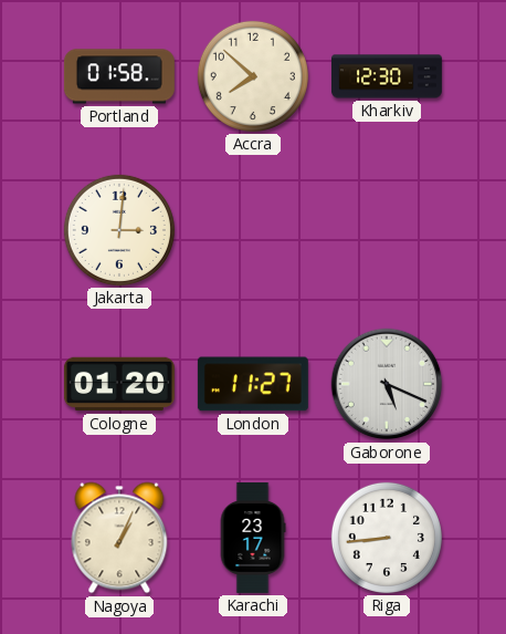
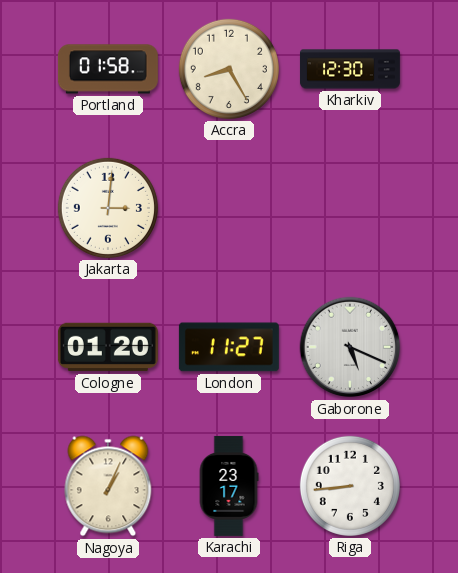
Accra: 7:52 -> 8:25 (229, 69)
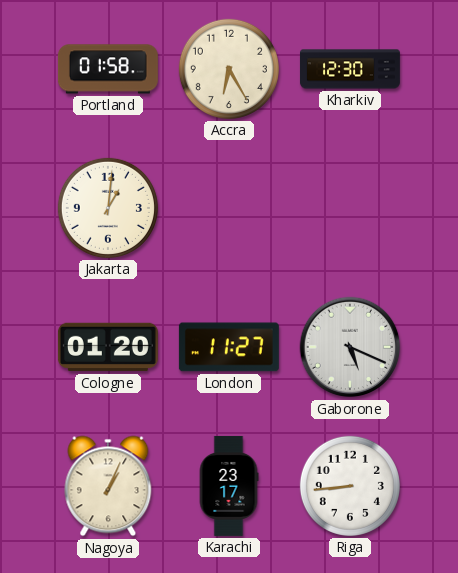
Accra: 8:25 -> 6:25 (229, 69)
Jakarta: 3:01 -> 1:01 (108, 208)
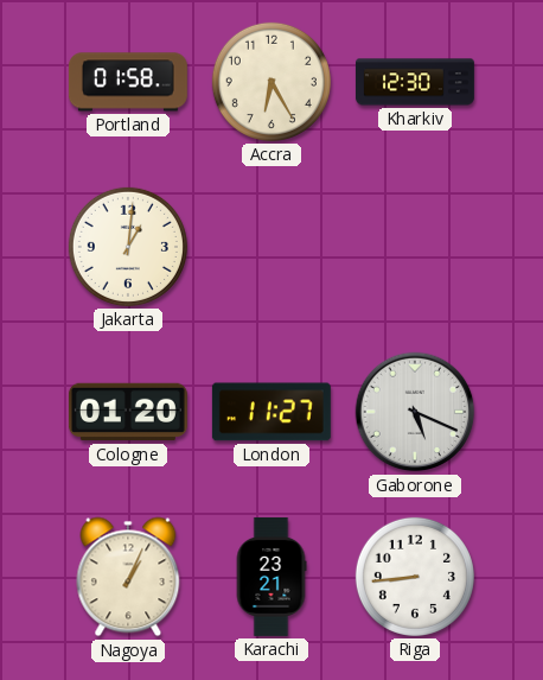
Karachi: 23:17 -> 23:21 (271, 577)
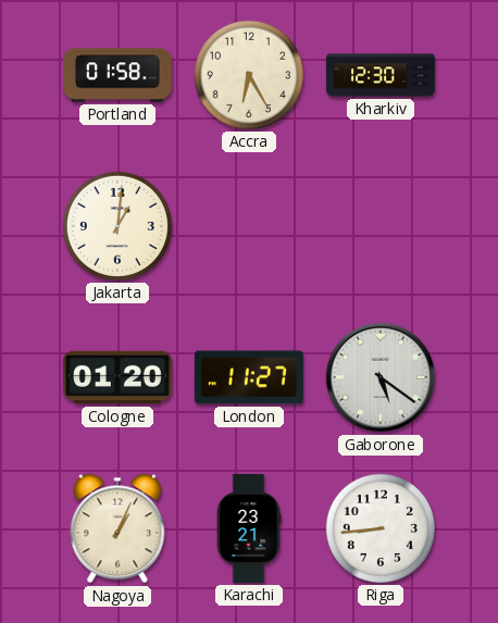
Gaborone: 5:19 -> 5:21 (381, 377)
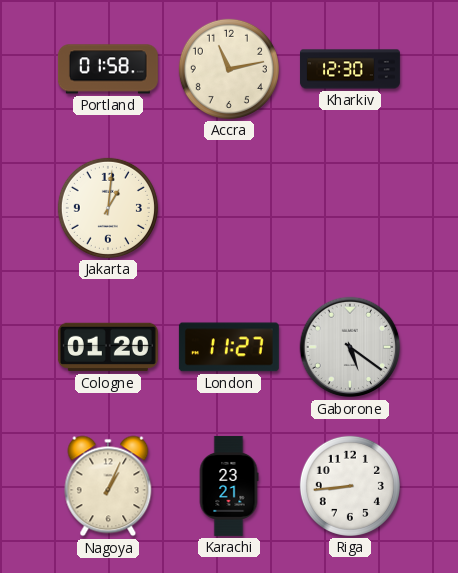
Accra: 6:25 -> 11:13 (229, 69)
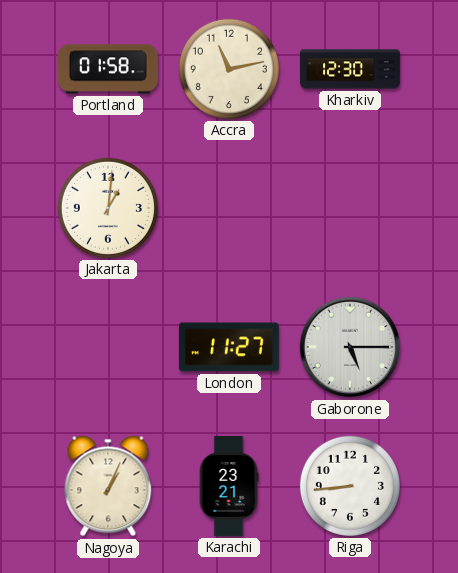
Cologne: 01:20 -> none (108, 347)
Gaborone: 5:21 -> 5:15 (350, 347)
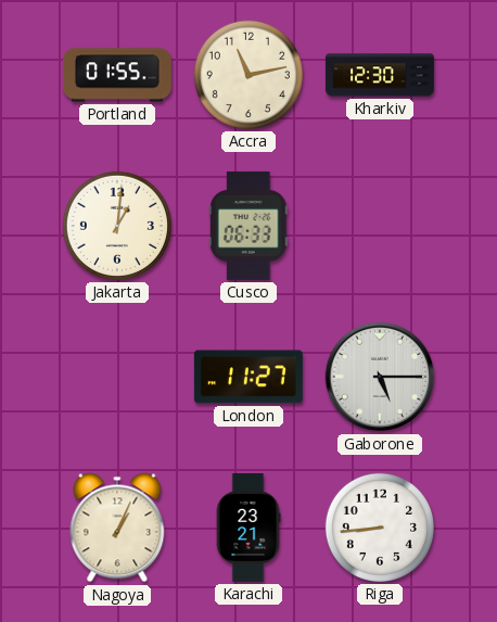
Portland: 01:58 -> 01:55 (117, 75)
Cusco: none -> 06:33 (248, 226)
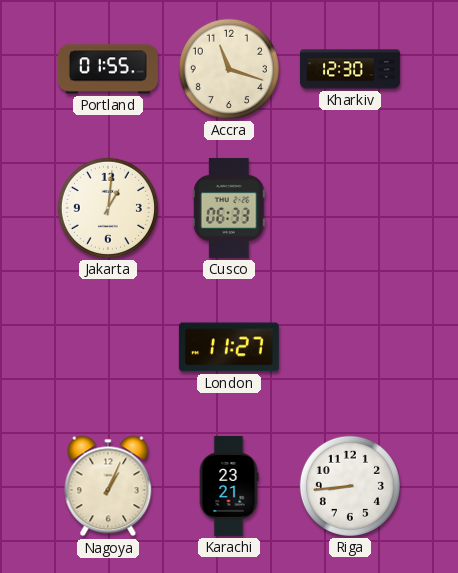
Accra: 11:13 -> 11:18 (229, 69)
Gaborone: 5:15 -> none (380, 377)
